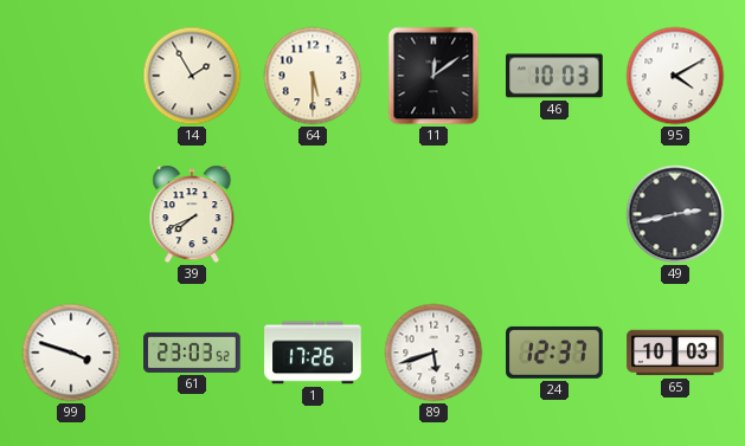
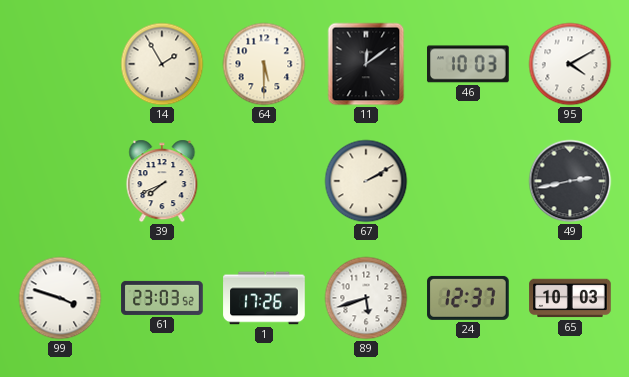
67: none -> 2:10 (366, 181)
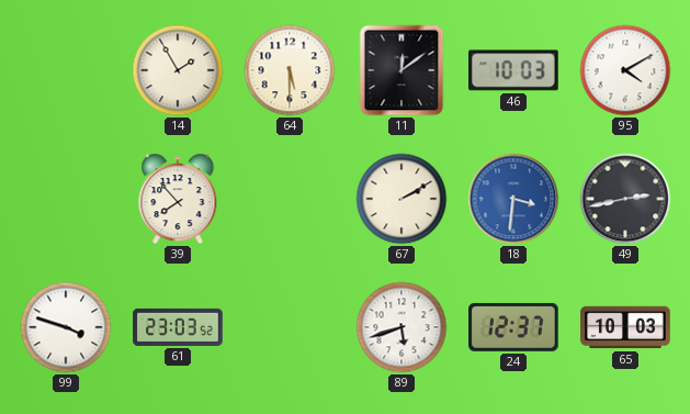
39: 7:41 -> 7:53 (178, 199)
18: none -> 3:31 (513, 199)
1: 17:26 -> none (264, 298)
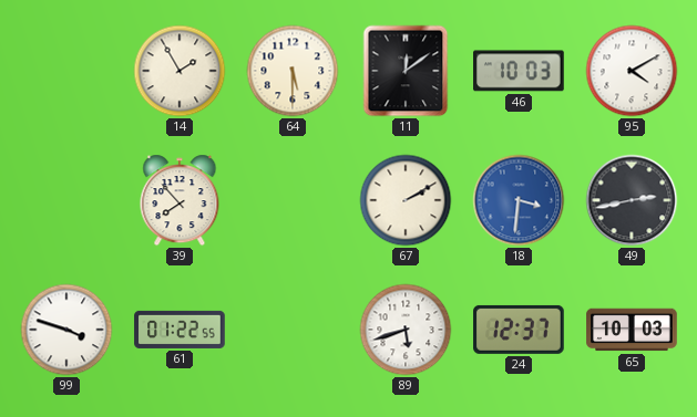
61: 23:03 -> 01:22 (180, 330)
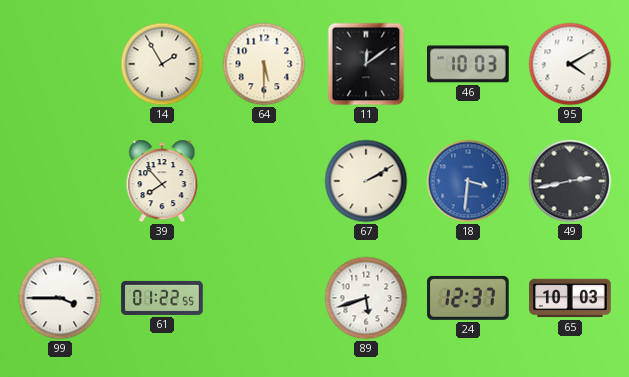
99: 3:48 -> 3:45 (60, 298)
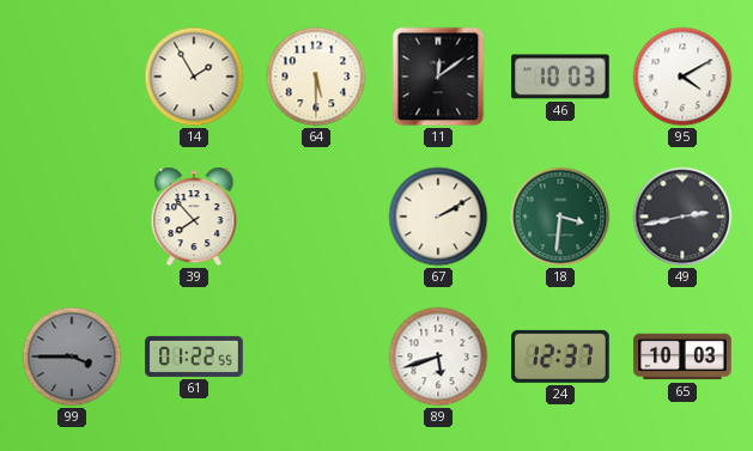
18 dial: blue -> green (560, 217)
99 dial: white -> grey (72, 356)
